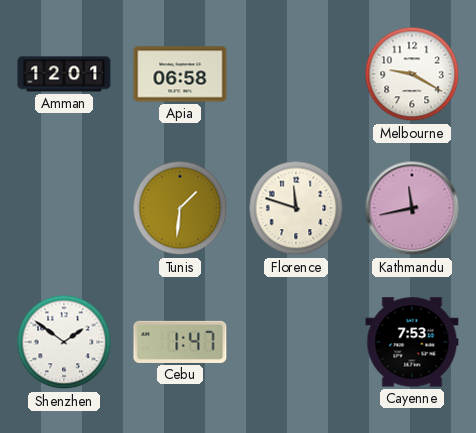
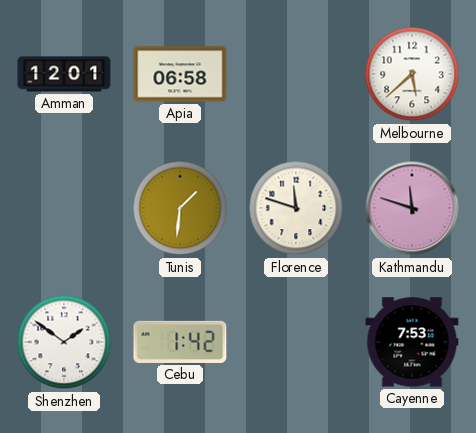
Melbourne: 9:20 -> 5:38 (412, 74)
Kathmandu: 11:43 -> 11:48 (412, 208)
Cebu: 1:47 -> 1:42 (180, 342)
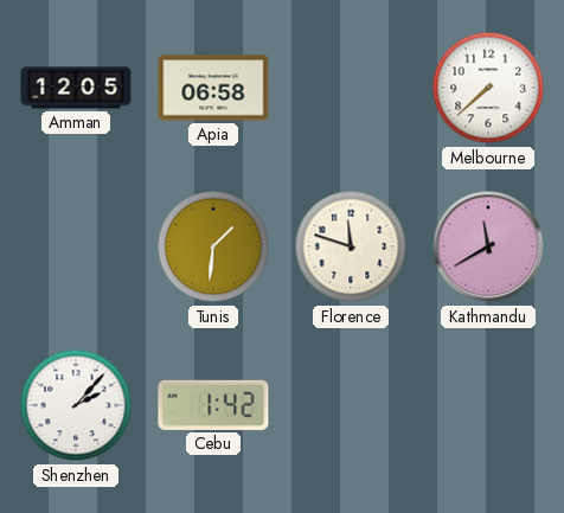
Amman: 12:01 -> 12:05 (76, 88)
Melbourne: 5:38 -> 7:38 (488, 88)
Kathmandu: 11:48 -> 11:40 (488, 246)
Shenzhen: 1:51 -> 2:07 (76, 405)
Cayenne: 7:53 -> none (412, 342)
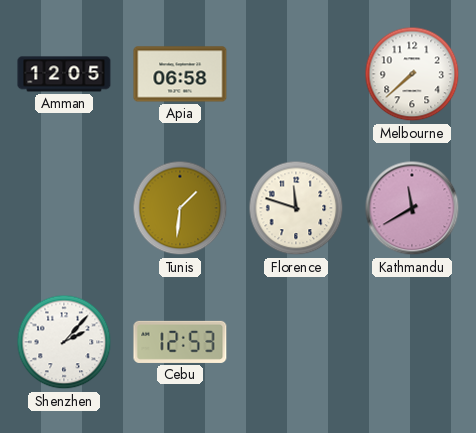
Cebu: 1:42 -> 12:53 (180, 342)
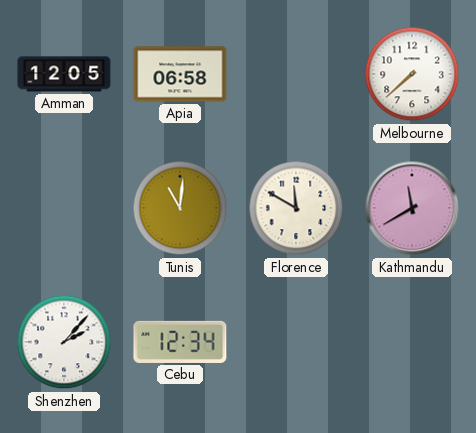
Tunis: 1:31 -> 11:01 (180, 208)
Florence: 11:48 -> 11:50 (296, 208)
Cebu: 12:53 -> 12:34 (180, 342)
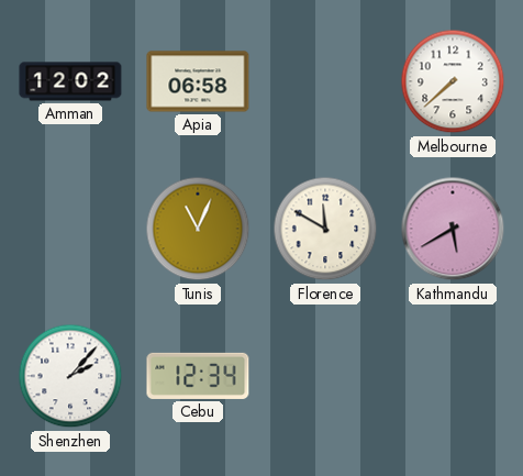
Amman: 12:05 -> 12:02 (70, 81)
Tunis: 11:01 -> 11:04 (198, 229)
Kathmandu: 11:40 -> 5:40 (453, 229)
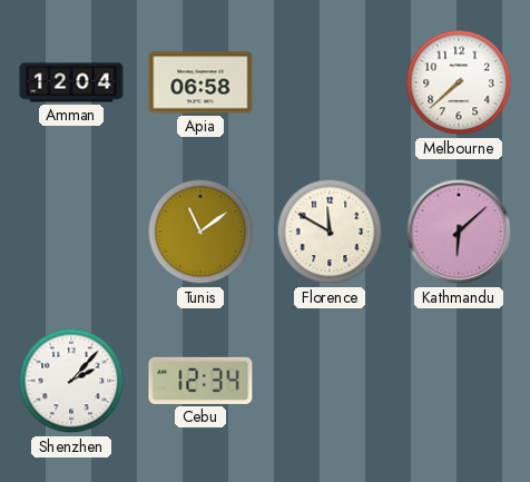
Amman: 12:02 -> 12:04 (71, 82)
Tunis: 11:04 -> 11:09 (200, 232)
Kathmandu: 5:40 -> 6:08 (459, 232)
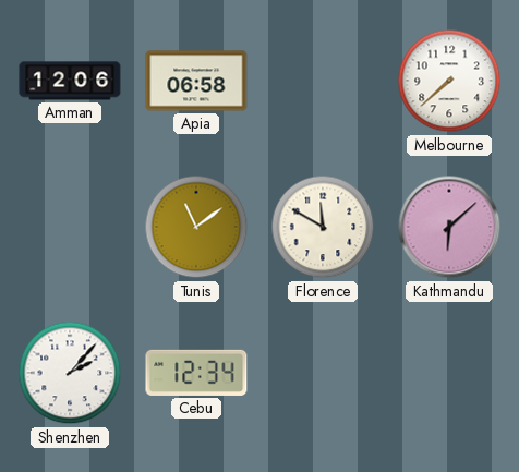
Amman: 12:04 -> 12:06 (70, 81)
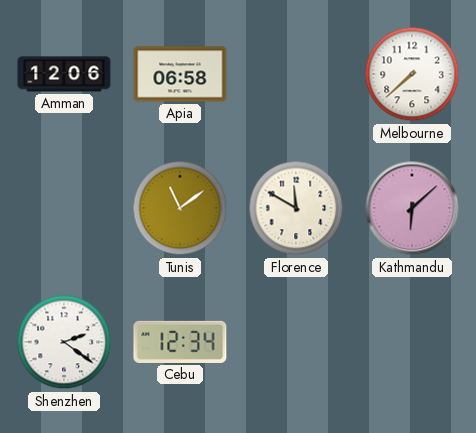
Shenzhen: 2:07 -> 2:21 (64, 342)
